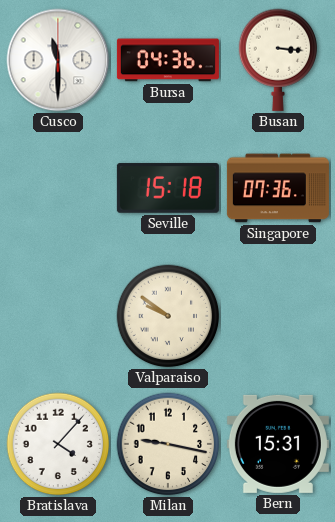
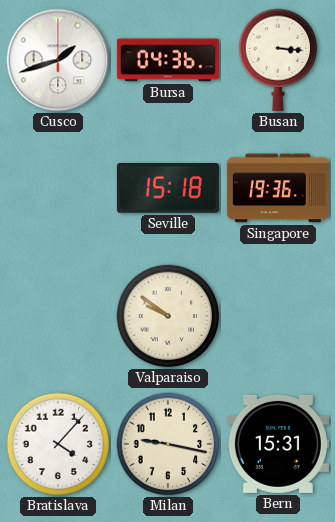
Cusco: 11:30 -> 1:42 (58, 60)
Singapore: 07:36 -> 19:36 (278, 188)
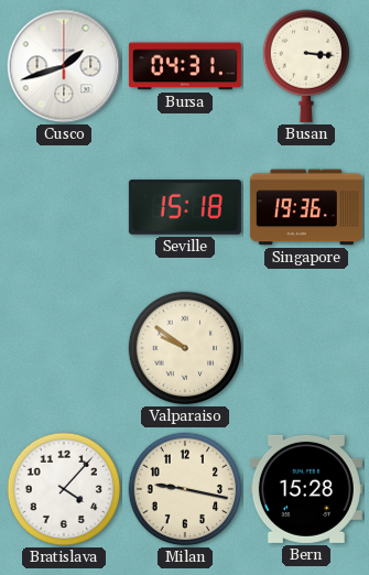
Bursa: 04:36 -> 04:31 (185, 66)
Bern: 15:31 -> 15:28 (306, 489)
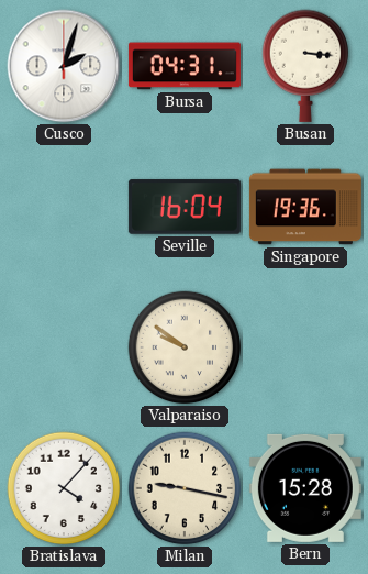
Cusco: 1:42 -> 2:03 (64, 66)
Seville: 15:18 -> 16:04 (185, 207)
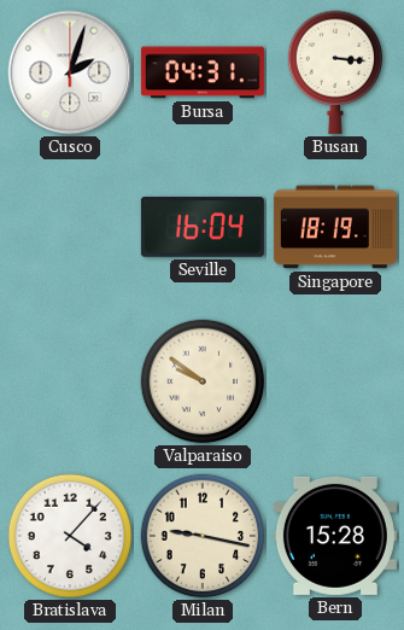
Singapore: 19:36 -> 18:19 (335, 227)
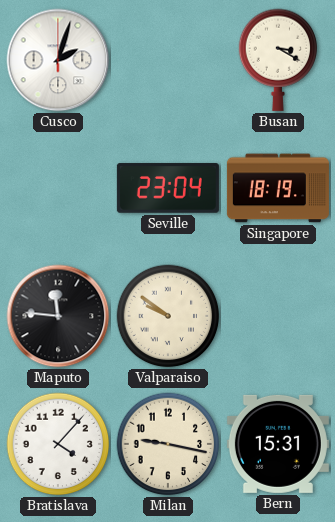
Bursa: 04:31 -> none (203, 72)
Busan: 3:16 -> 3:20 (278, 60)
Seville: 16:04 -> 23:04 (168, 188)
Maputo: none -> 11:46 (58, 316)
Bern: 15:28 -> 15:31 (278, 444)
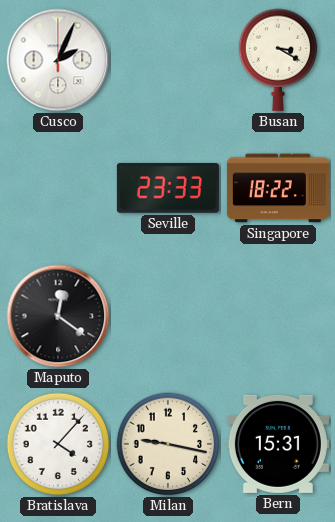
Cusco: 2:03 -> 2:04 (58, 60)
Seville: 23:04 -> 23:33 (168, 188)
Singapore: 18:19 -> 18:22 (278, 188)
Maputo: 11:46 -> 12:21 (58, 316)
Valparaiso: 9:51 -> none (168, 316)
